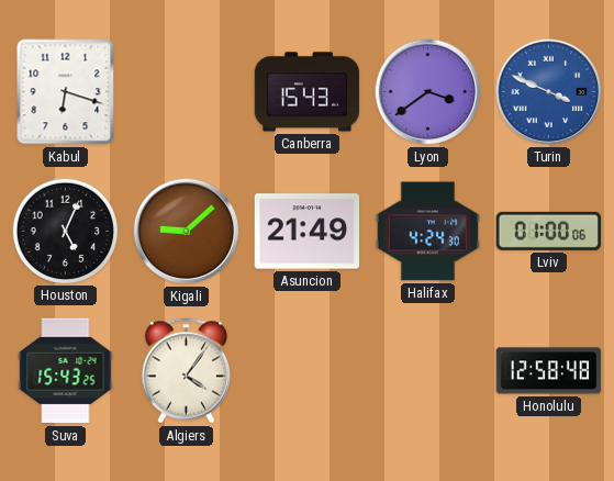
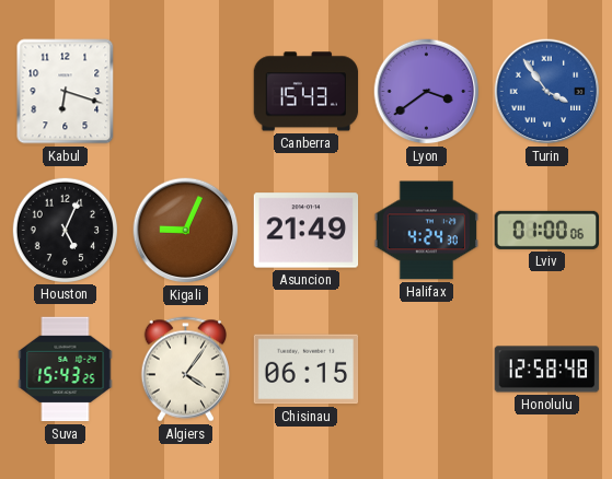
Turin: 3:49 -> 3:54 (547, 92)
Kigali: 9:08 -> 9:04 (186, 231)
Chisinau: none -> 06:15 (307, 370)
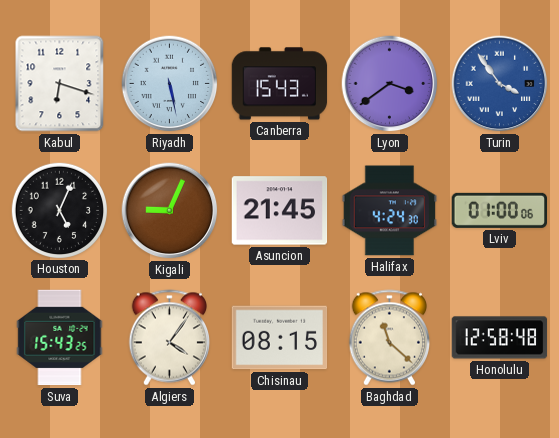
Riyadh: none -> 5:28 (170, 84)
Asuncion: 21:49 -> 21:45 (280, 211)
Chisinau: 06:15 -> 08:15 (280, 338)
Baghdad: none -> 11:22 (389, 338)
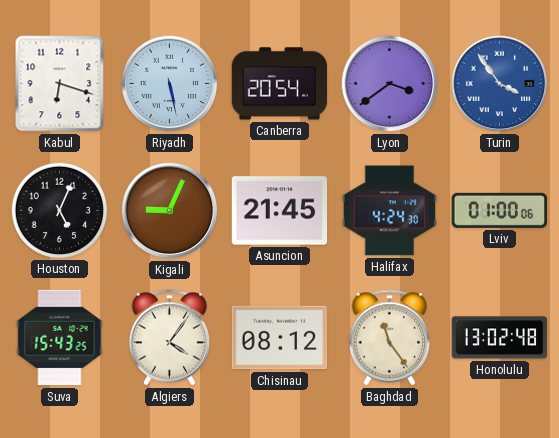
Canberra: 15:43 -> 20:54 (280, 84)
Chisinau: 08:15 -> 08:12 (280, 338)
Baghdad: 11:22 -> 11:24 (389, 338)
Honolulu: 12:58 -> 13:02 (500, 338)
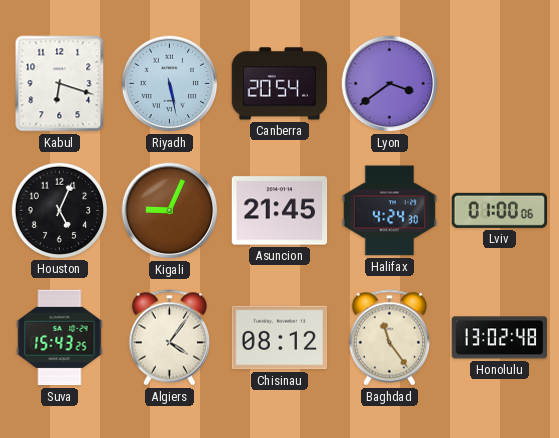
Turin: 3:54 -> none (500, 84)
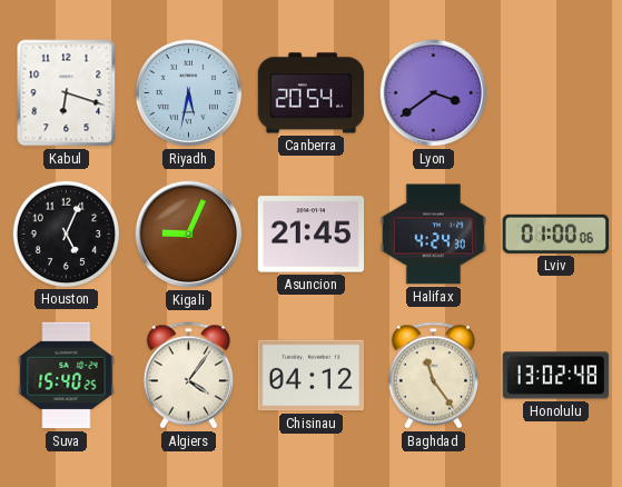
Riyadh: 5:28 -> 5:32 (189, 93)
Suva: 15:43 -> 15:40 (67, 376)
Chisinau: 08:12 -> 04:12 (312, 376)
